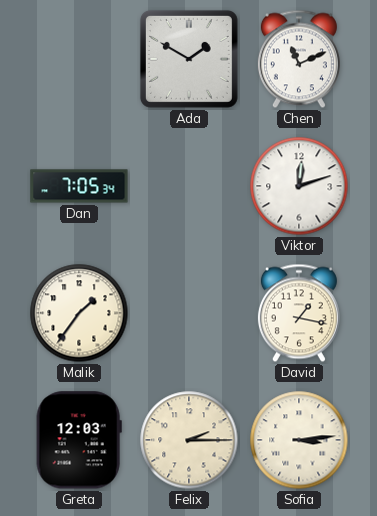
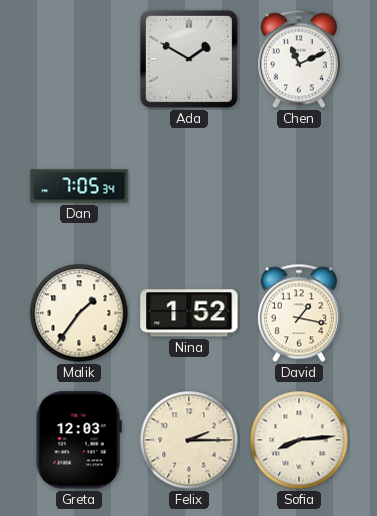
Viktor: 12:12 -> none (299, 186)
Nina: none -> 1:52 (189, 313)
Sofia: 3:14 -> 8:14 (299, 440)
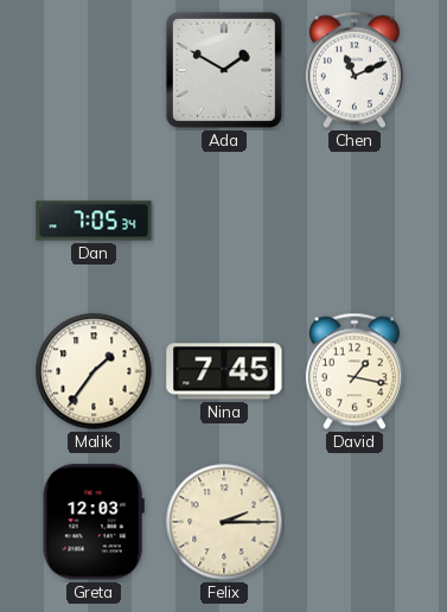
Nina: 1:52 -> 7:45 (224, 371)
Sofia: 8:14 -> none (299, 440)
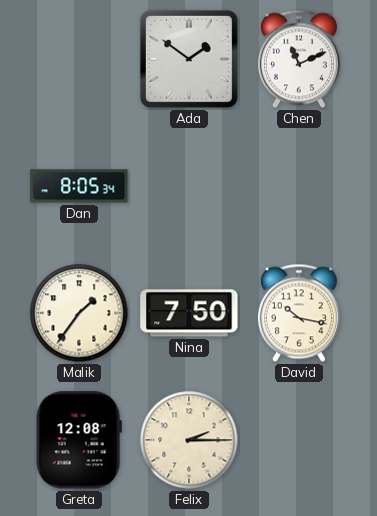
Ada: 1:50 -> 1:51 (189, 59)
Dan: 7:05 -> 8:05 (79, 186)
Nina: 7:45 -> 7:50 (189, 313)
David: 1:17 -> 10:17 (299, 313)
Greta: 12:03 -> 12:08 (79, 440)
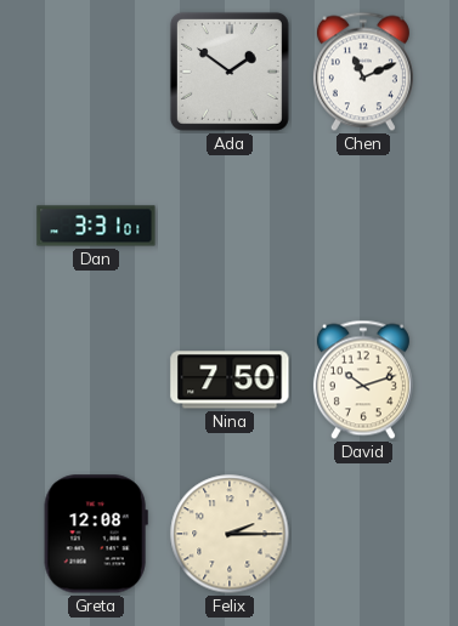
Dan: 8:05 -> 3:31 (96, 226)
Malik: 1:36 -> none (79, 313)
David: 10:17 -> 10:12 (363, 380)
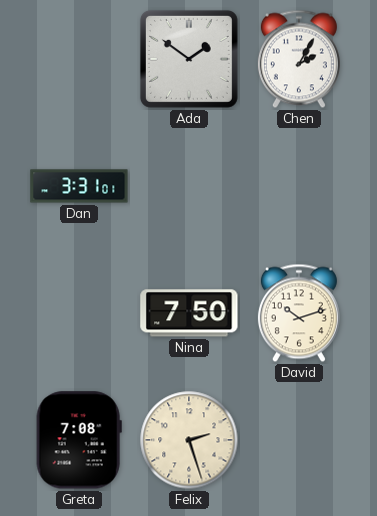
Chen: 11:11 -> 2:05 (299, 59)
Greta: 12:08 -> 7:08 (79, 440)
Felix: 2:15 -> 2:27 (189, 440)
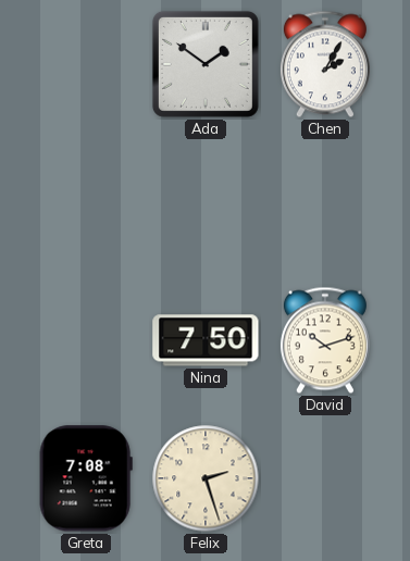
Dan: 3:31 -> none (79, 186)
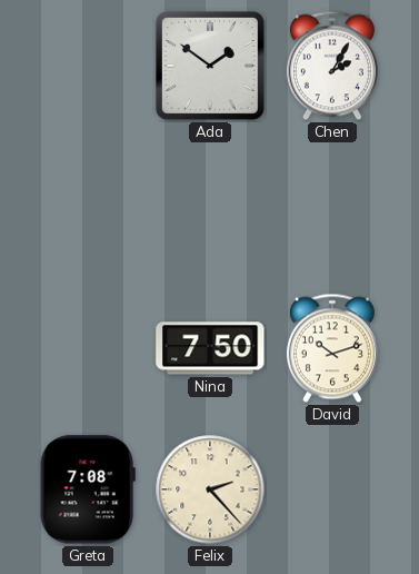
Felix: 2:27 -> 2:23 (210, 489)
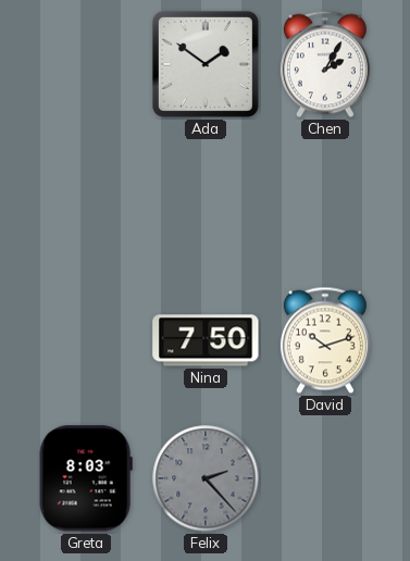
Greta: 7:08 -> 8:03 (86, 478)
Felix dial: cream -> grey (206, 478)
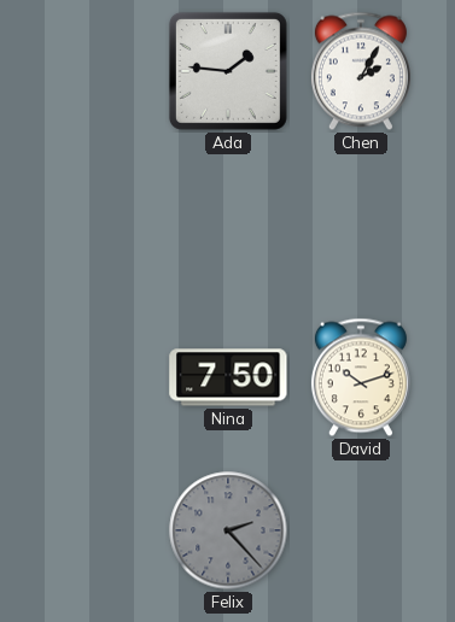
Ada: 1:51 -> 1:46 (228, 71)
Greta: 8:03 -> none (86, 478)
